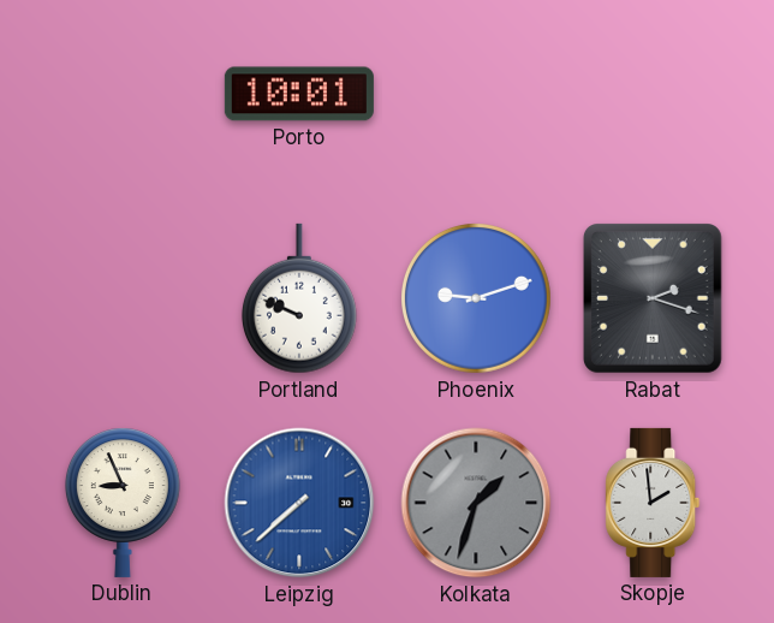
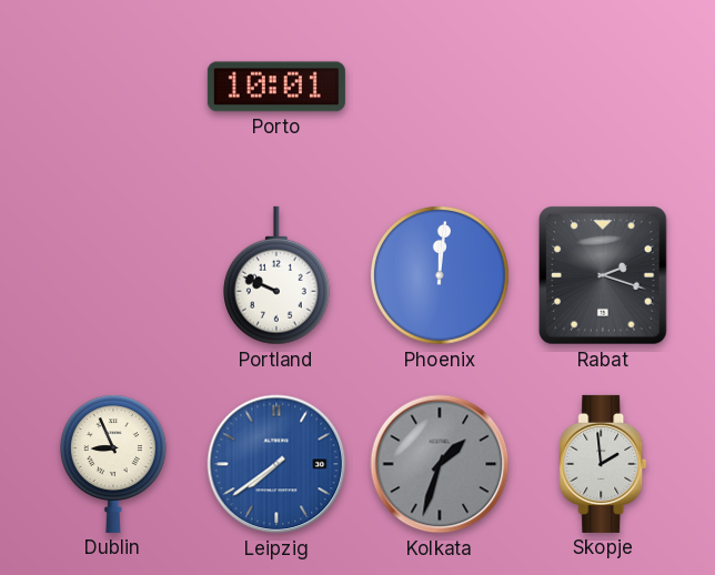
Phoenix: 9:12 -> 12:01 (441, 276)
Leipzig: 7:38 -> 7:39 (276, 464)
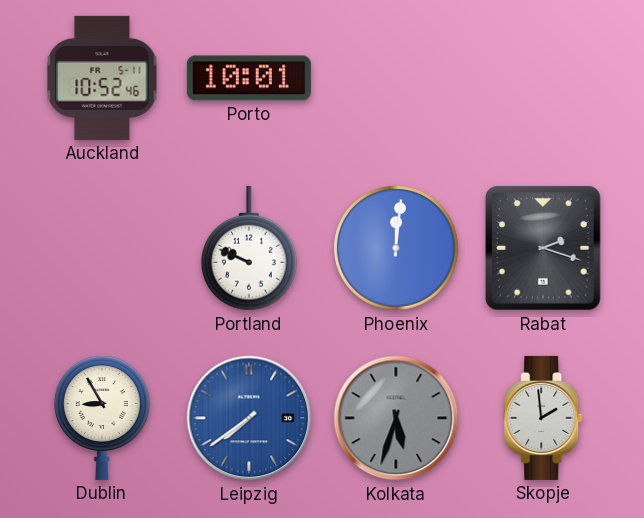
Auckland: none -> 10:52 (102, 78)
Dublin: 8:56 -> 8:55 (102, 418)
Kolkata: 1:33 -> 5:33 (396, 418)
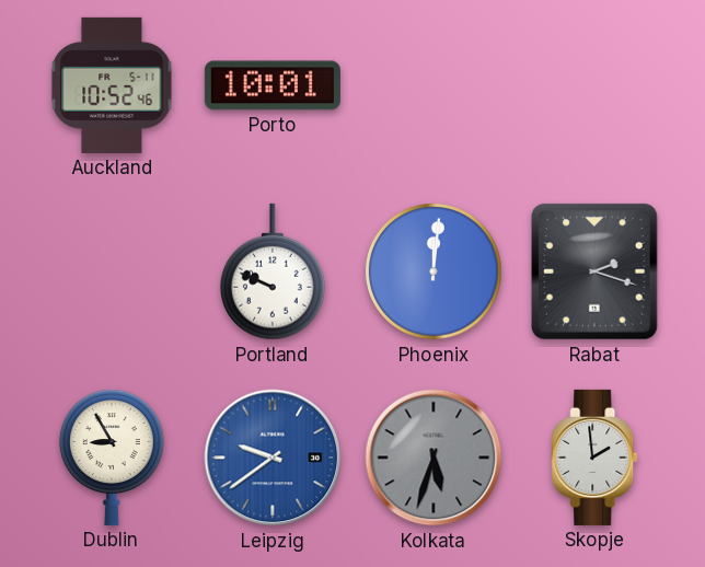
Leipzig: 7:39 -> 9:39 (273, 458)
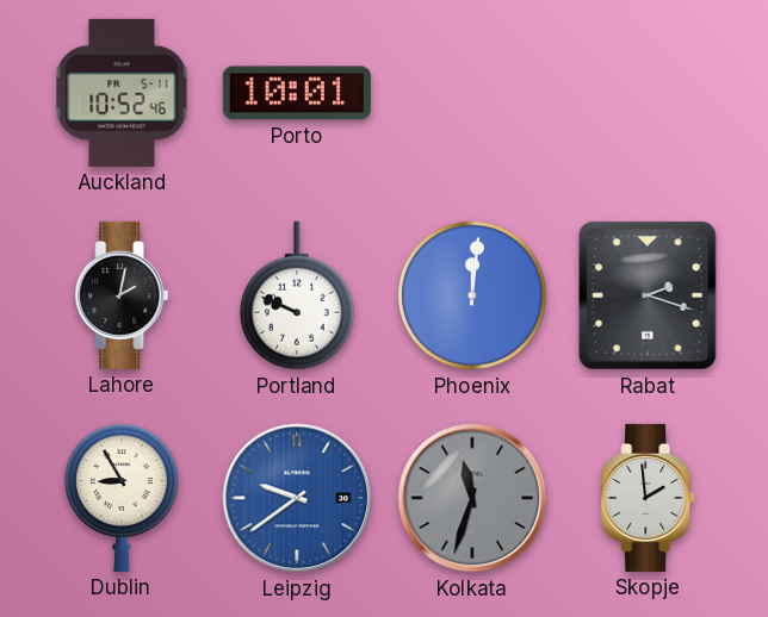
Lahore: none -> 2:02 (122, 295)
Kolkata: 5:33 -> 11:33 (472, 498)
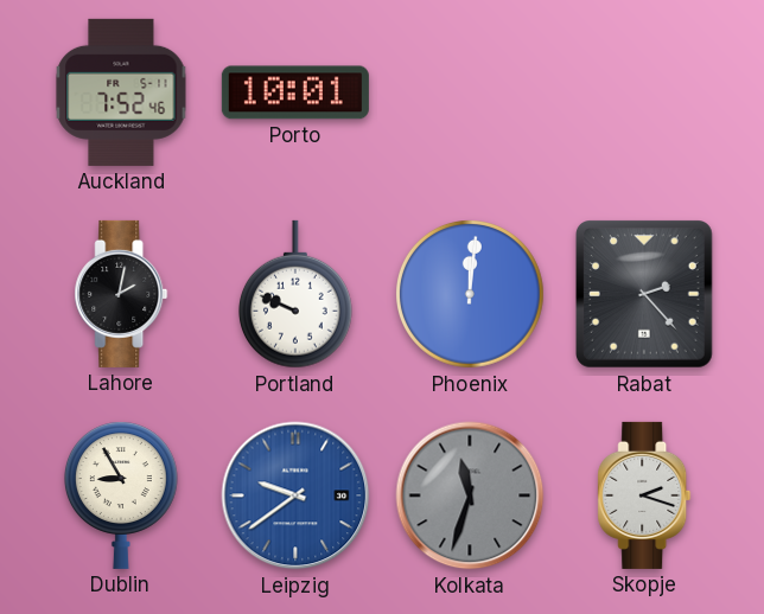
Auckland: 10:52 -> 7:52 (121, 92)
Rabat: 2:18 -> 2:23 (644, 295)
Skopje: 1:59 -> 2:18 (644, 495)
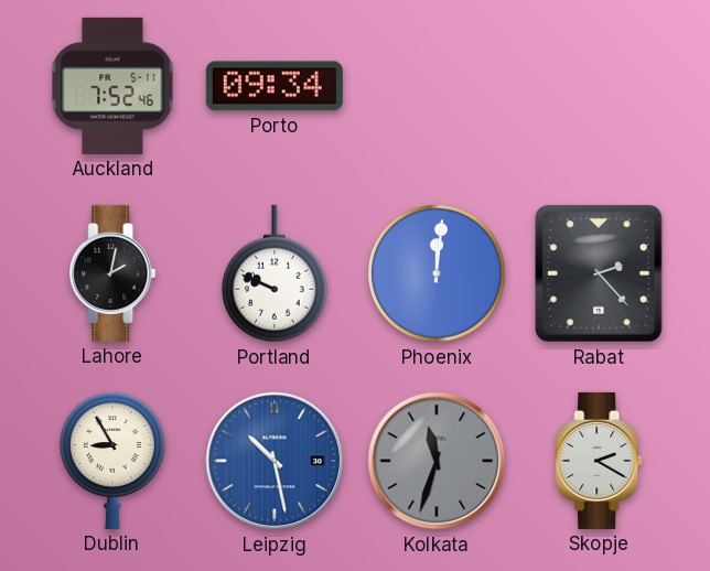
Porto: 10:01 -> 09:34 (275, 86)
Leipzig: 9:39 -> 10:28 (275, 461)
Skopje: 2:18 -> 2:20 (599, 461)
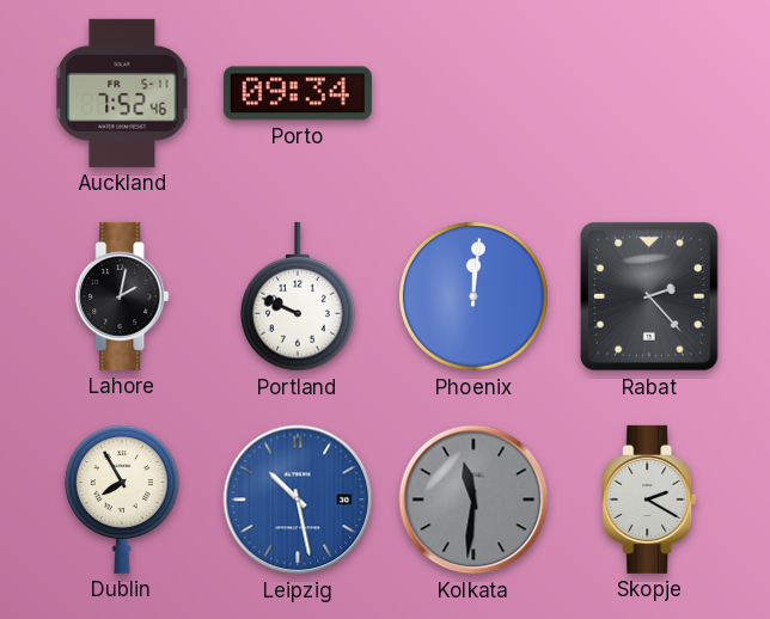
Dublin: 8:55 -> 7:55 (122, 500)
Kolkata: 11:33 -> 11:31 (473, 500)
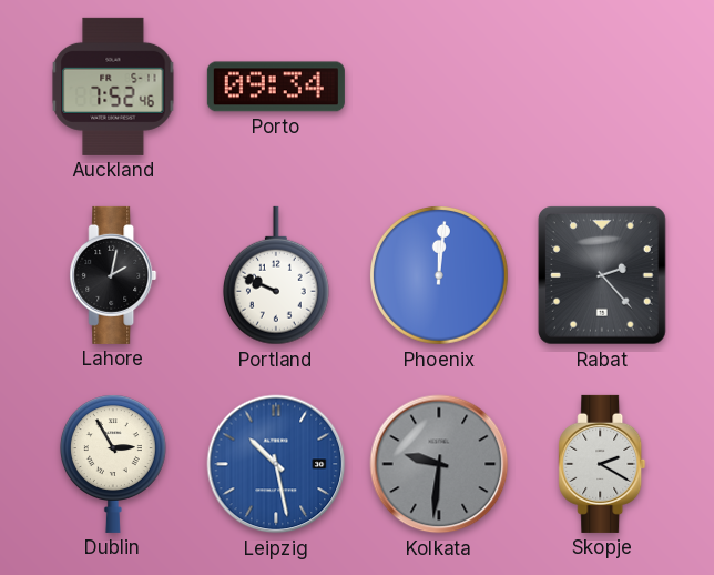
Dublin: 7:55 -> 2:55 (113, 464)
Kolkata: 11:31 -> 9:31 (439, 464)
